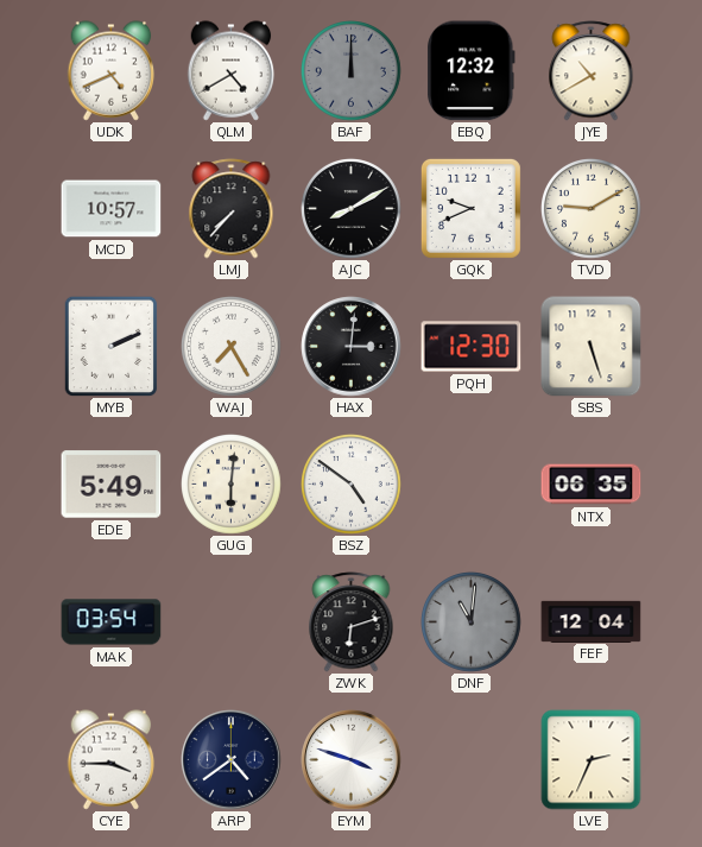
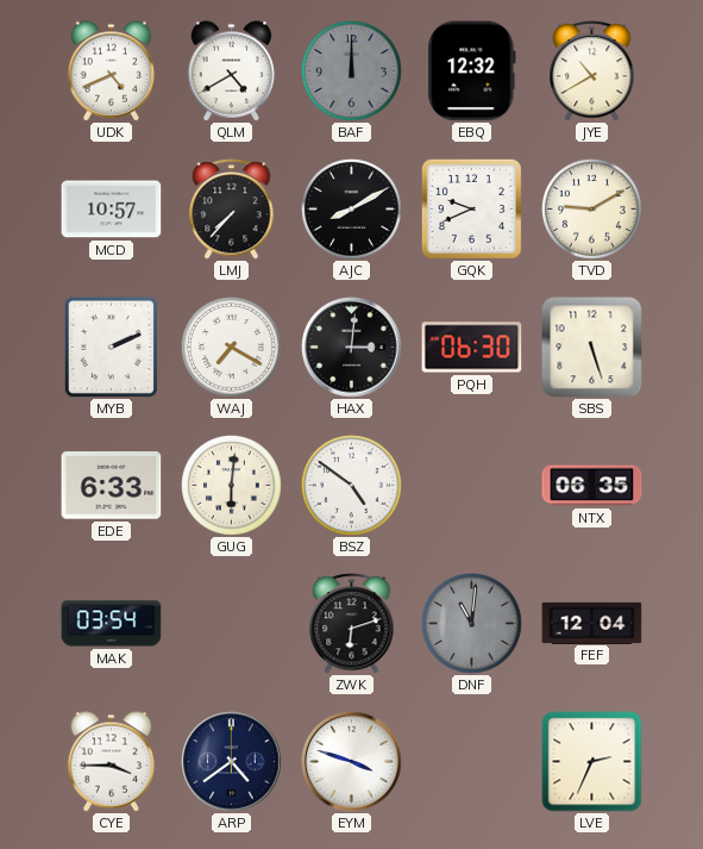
WAJ: 7:25 -> 7:20 (232, 348)
PQH: 12:30 -> 06:30 (472, 348)
EDE: 5:49 -> 6:33 (112, 486)
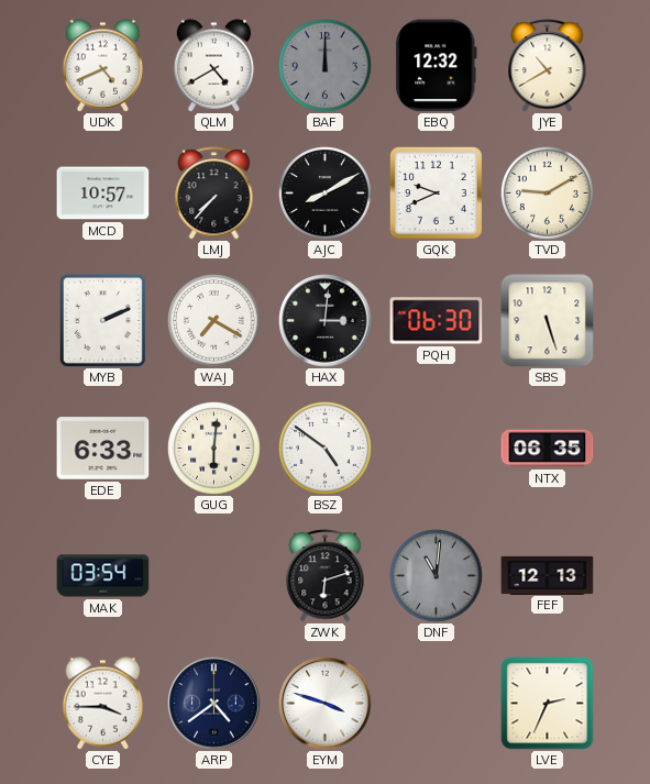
FEF: 12:04 -> 12:13 (548, 575)
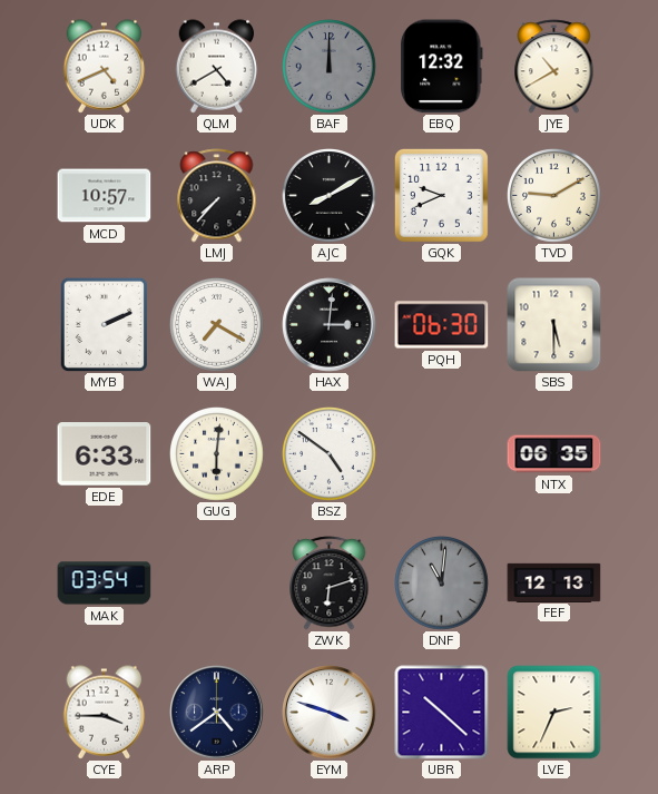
SBS: 5:27 -> 5:30 (554, 325)
UBR: none -> 10:22 (442, 713)
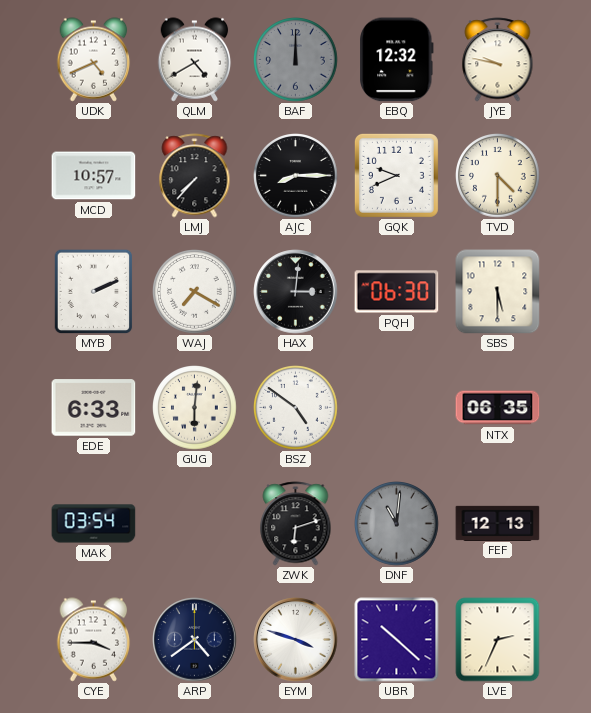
JYE: 10:40 -> 9:47 (498, 60)
AJC: 8:10 -> 8:15 (296, 176)
TVD: 9:10 -> 4:30 (498, 176)
